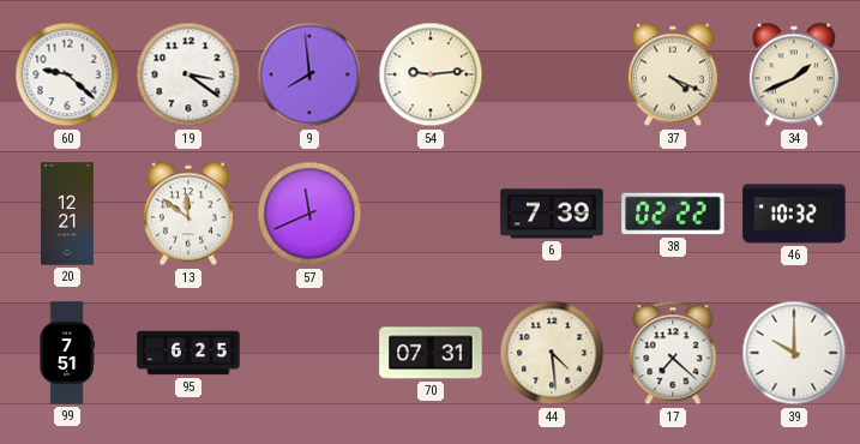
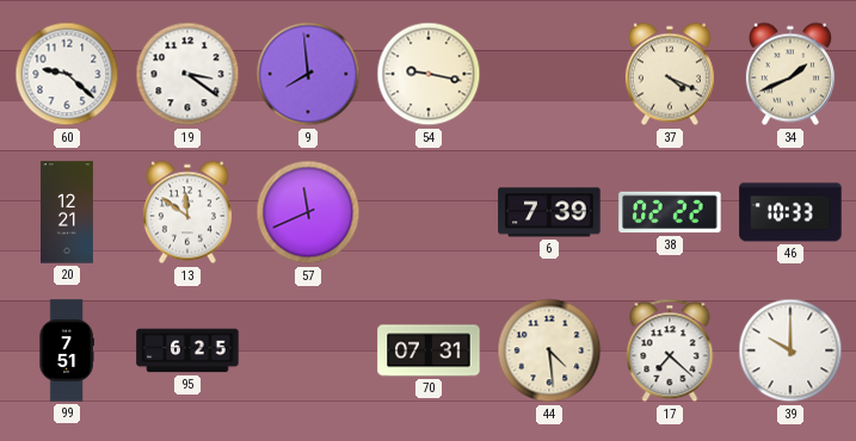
54: 9:14 -> 9:17 (429, 74)
46: 10:32 -> 10:33 (790, 212)
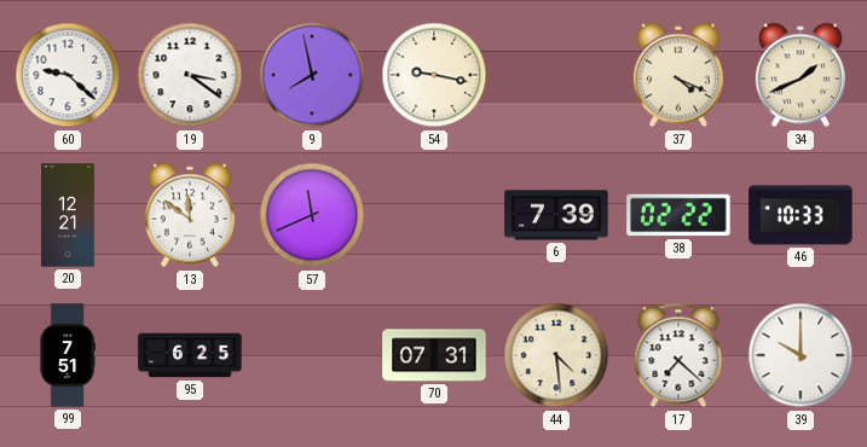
9: 7:59 -> 7:58 (312, 75)
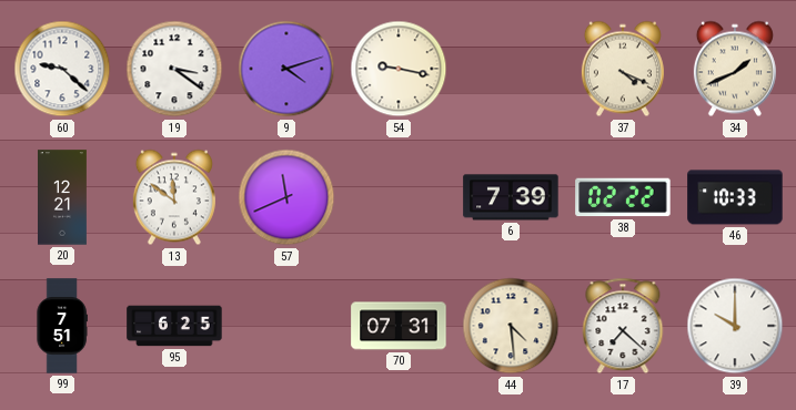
9: 7:58 -> 4:12 (286, 69)
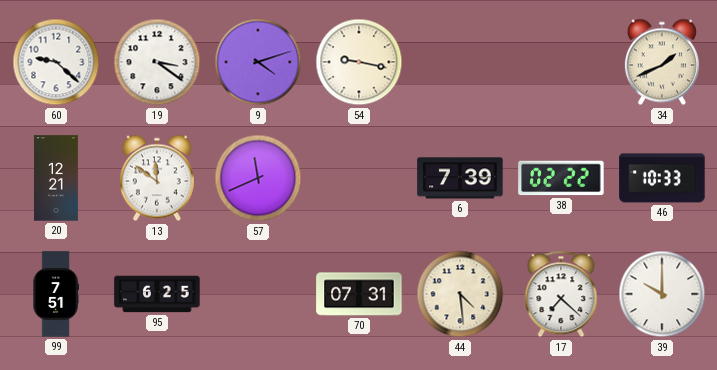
37: 4:19 -> none (623, 69)
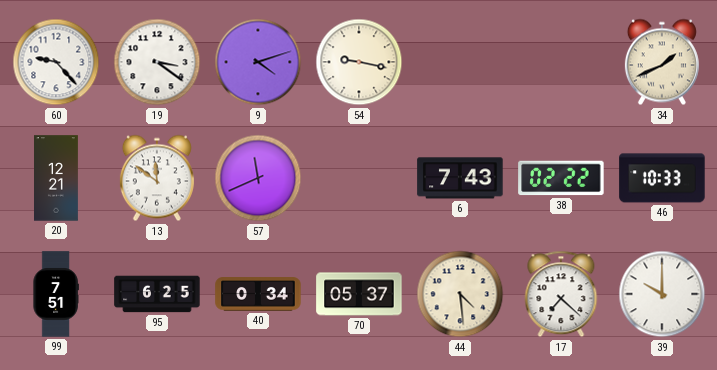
60: 9:22 -> 9:23 (56, 62)
6: 7:39 -> 7:43 (460, 178)
40: none -> 0:34 (258, 294)
70: 07:31 -> 05:37 (359, 294)
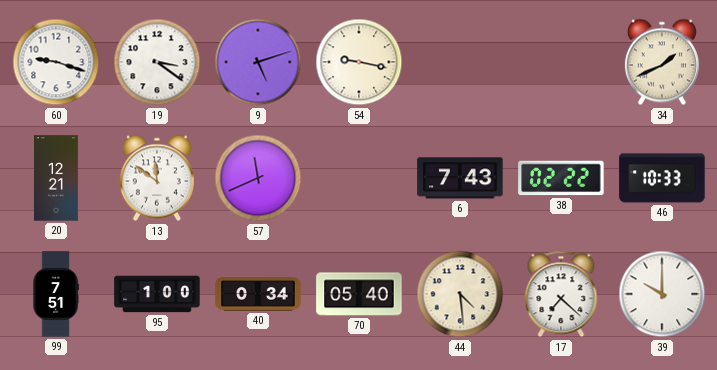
60: 9:23 -> 9:18 (56, 62)
9: 4:12 -> 5:12 (258, 62)
95: 6:25 -> 1:00 (157, 294)
70: 05:37 -> 05:40 (359, 294)
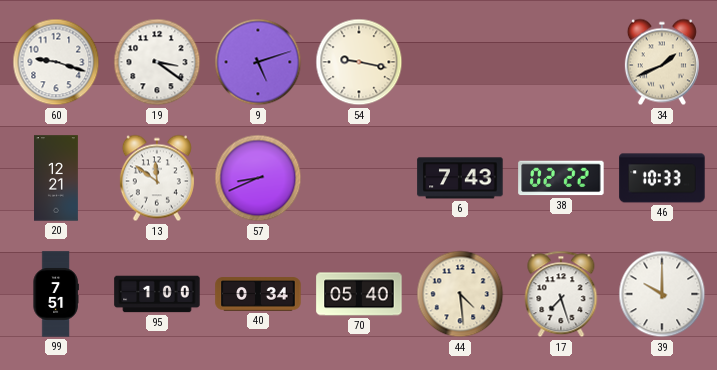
57: 11:41 -> 8:41 (258, 178)
17: 7:22 -> 7:27 (561, 294)
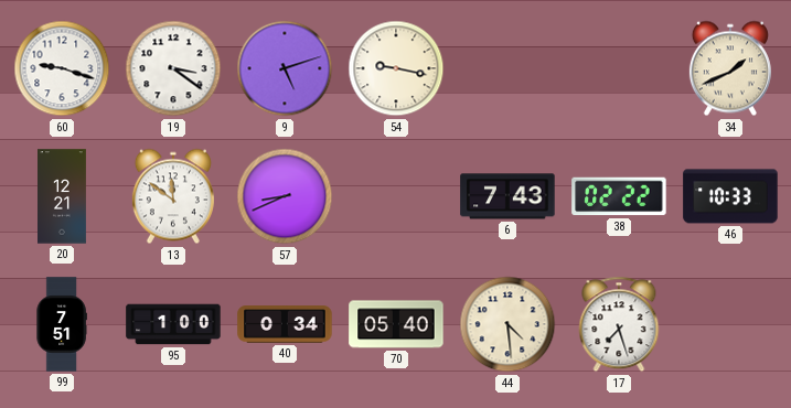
39: 10:00 -> none (662, 294)
